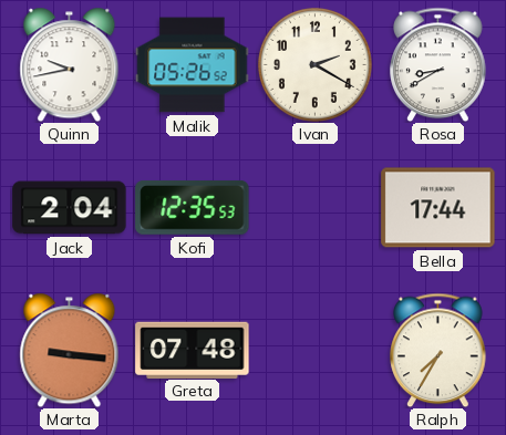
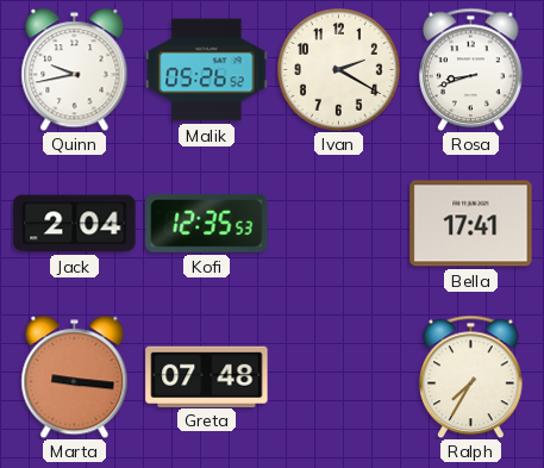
Rosa: 8:40 -> 8:42 (471, 69)
Bella: 17:44 -> 17:41 (471, 224)
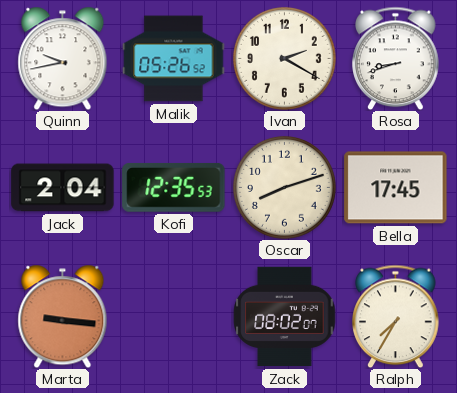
Oscar: none -> 8:12 (284, 187)
Bella: 17:41 -> 17:45 (396, 188)
Greta: 07:48 -> none (207, 376)
Zack: none -> 08:02 (285, 317)
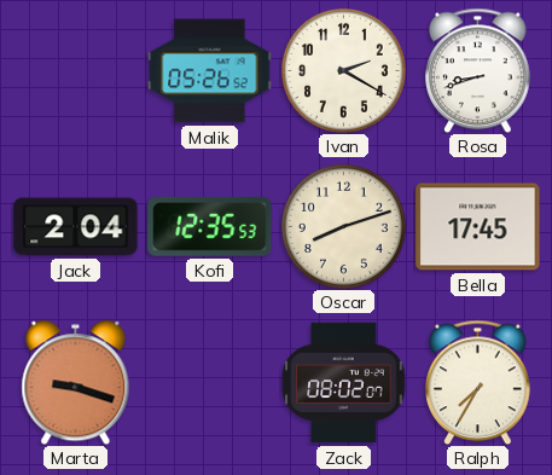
Quinn: 9:43 -> none (63, 58)
Marta: 9:16 -> 9:18 (76, 382)
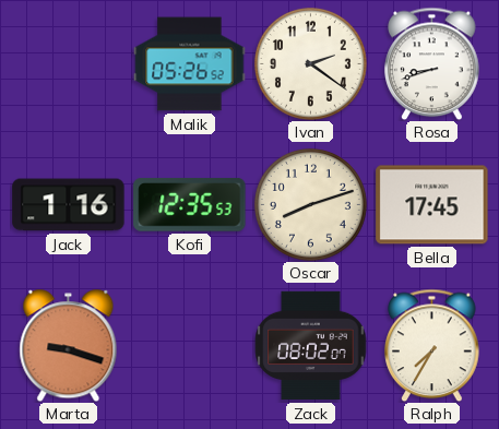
Ivan: 2:20 -> 2:21 (310, 63)
Jack: 2:04 -> 1:16 (69, 205)
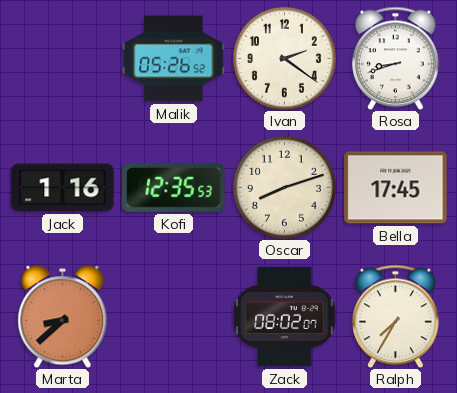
Marta: 9:18 -> 8:38 (63, 316)
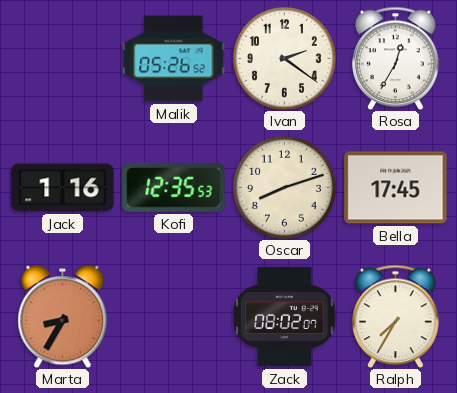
Rosa: 8:42 -> 12:35 (396, 58)
Marta: 8:38 -> 8:35 (63, 316)
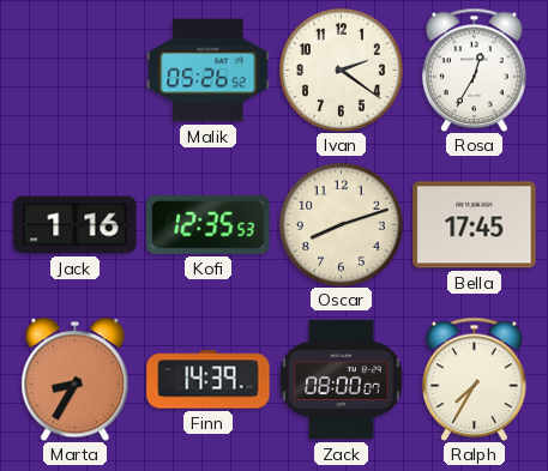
Finn: none -> 14:39 (209, 380)
Zack: 08:02 -> 08:00 (342, 380)
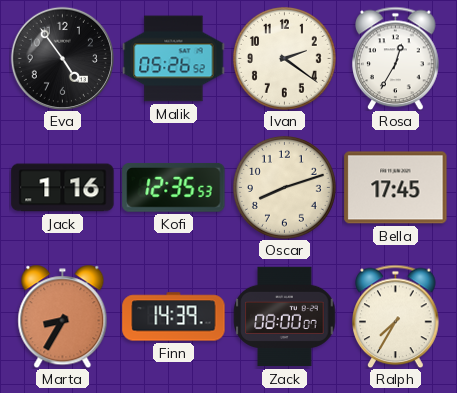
Eva: none -> 4:54 (62, 58)
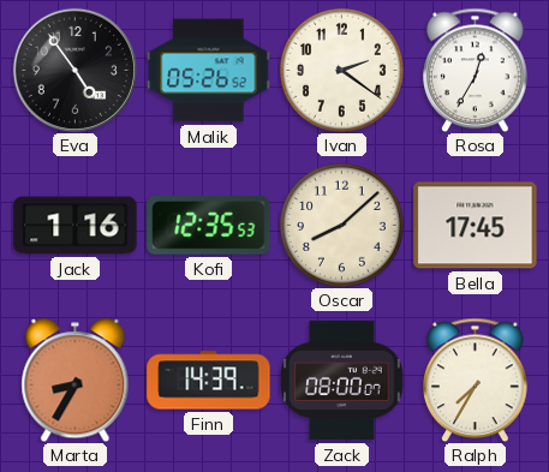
Oscar: 8:12 -> 8:08 (341, 225)
